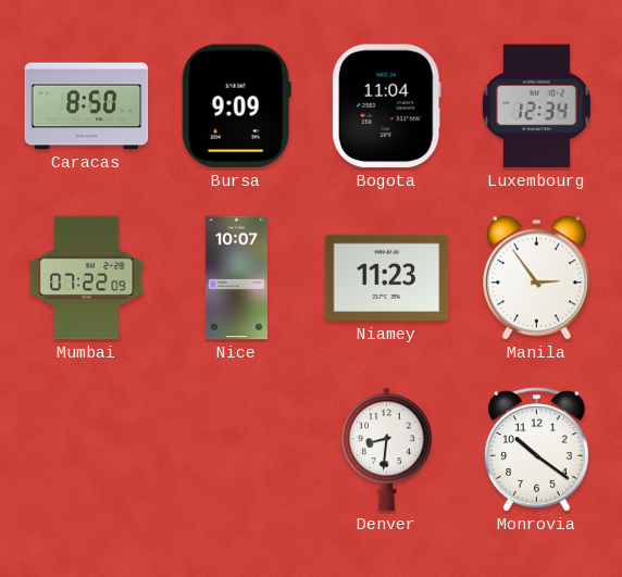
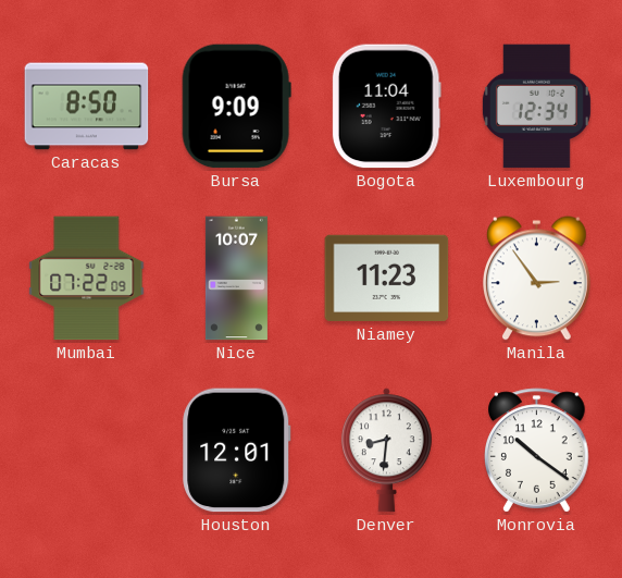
Houston: none -> 12:01 (237, 451)
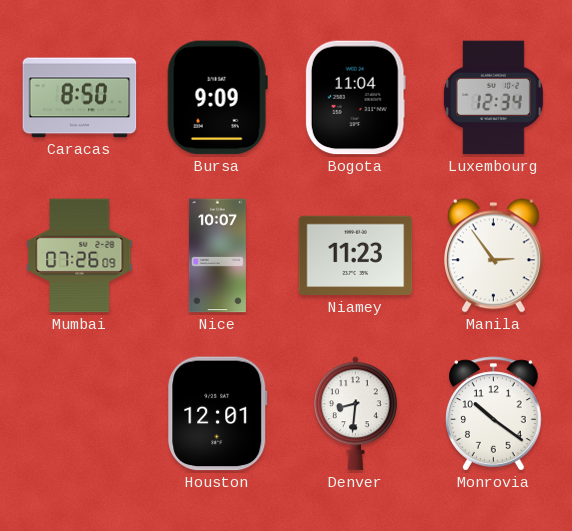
Mumbai: 07:22 -> 07:26 (80, 256)
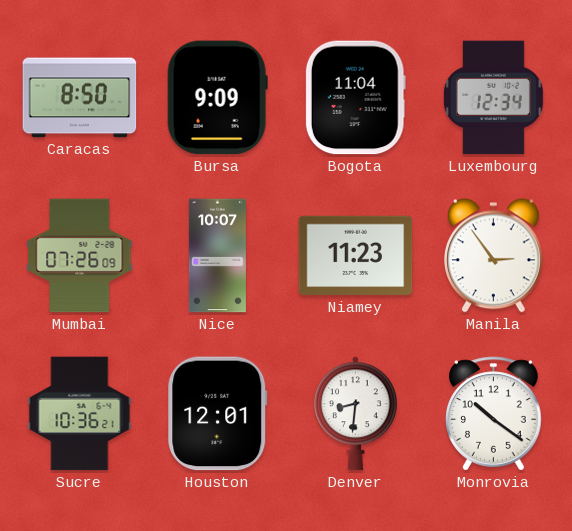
Sucre: none -> 10:36 (80, 414)
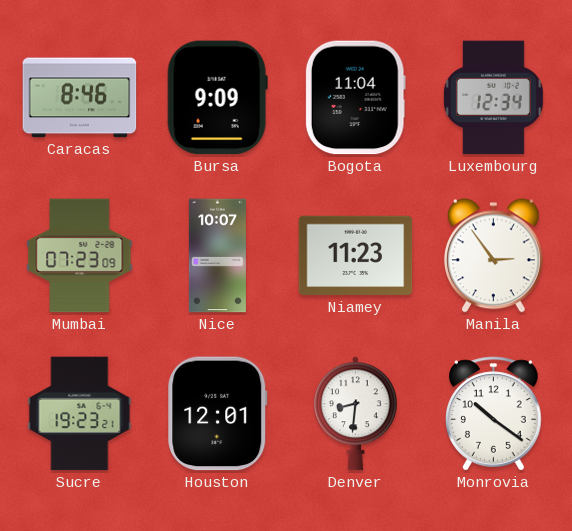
Caracas: 8:50 -> 8:46 (80, 98)
Mumbai: 07:26 -> 07:23 (80, 256)
Sucre: 10:36 -> 19:23 (80, 414)
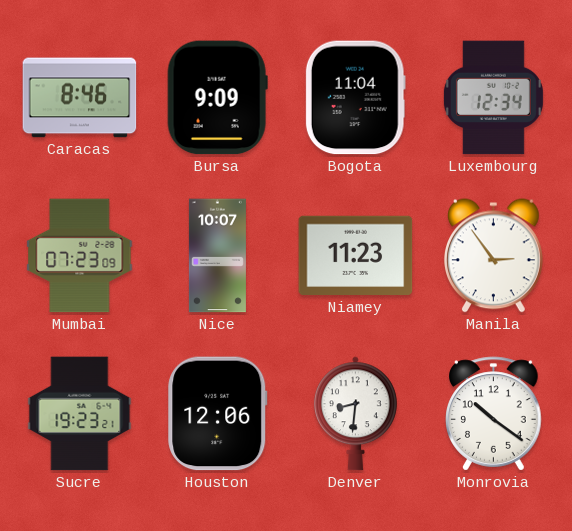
Houston: 12:01 -> 12:06 (218, 414)
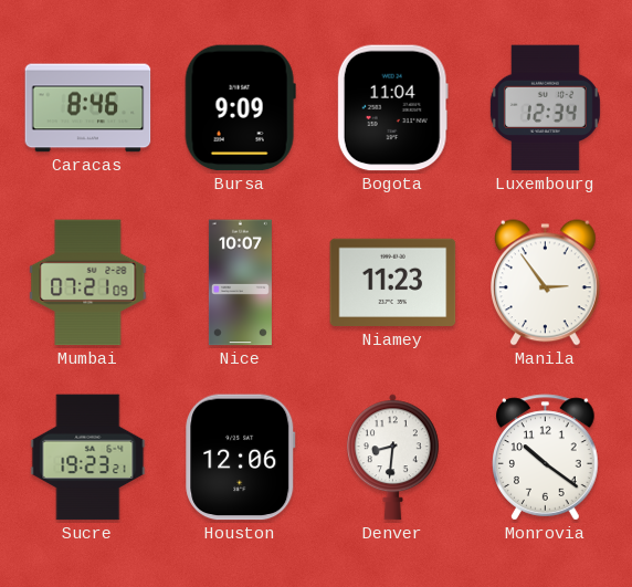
Mumbai: 07:23 -> 07:21 (88, 283)
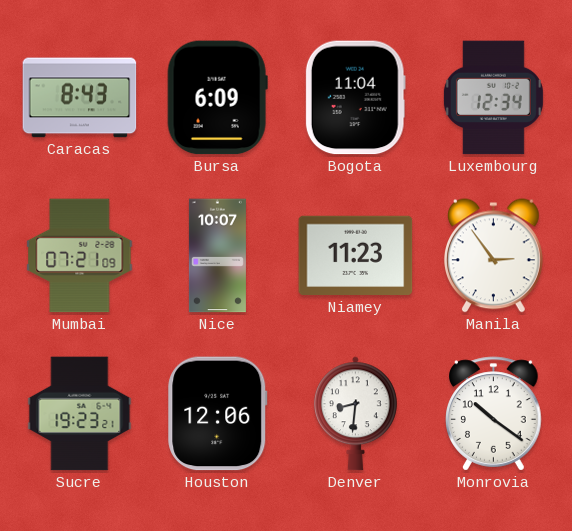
Caracas: 8:46 -> 8:43 (80, 98)
Bursa: 9:09 -> 6:09 (217, 98)
